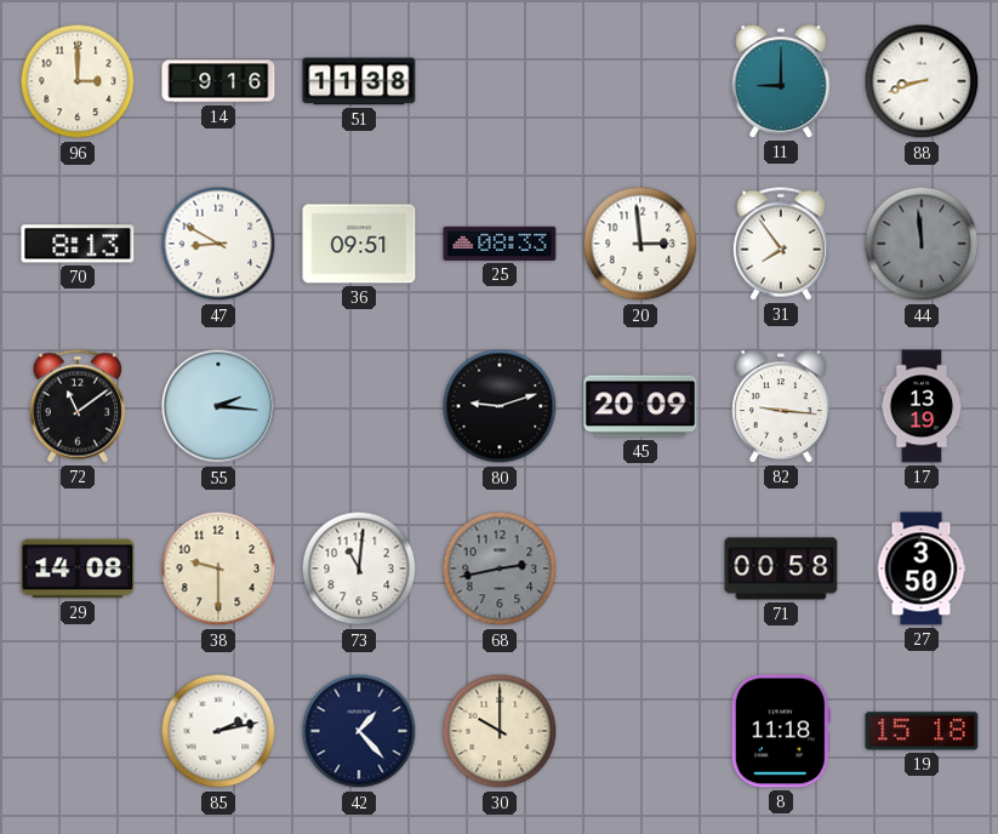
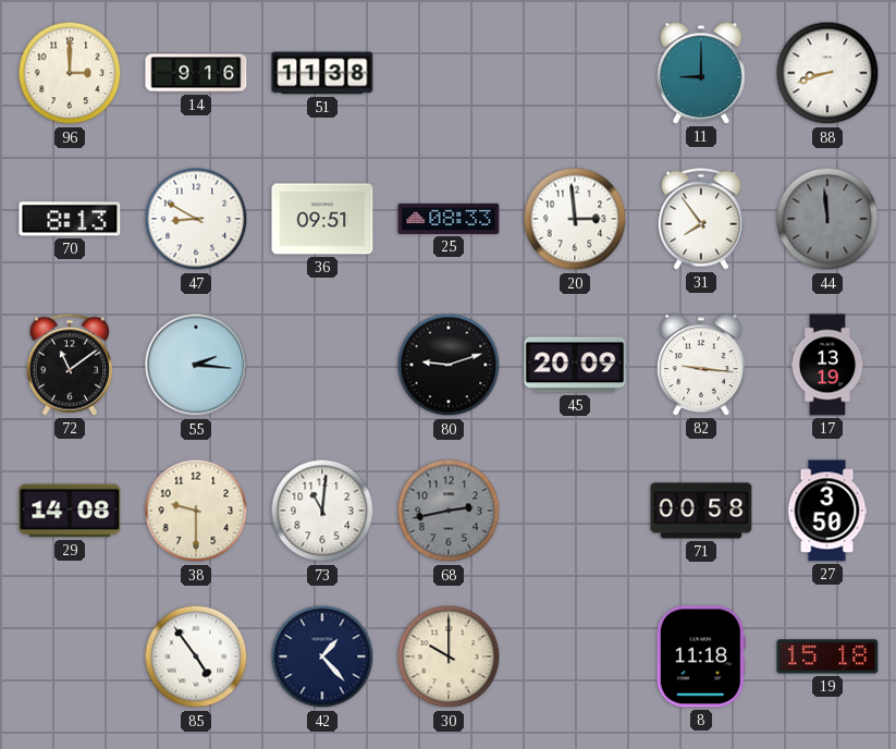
85: 2:13 -> 4:54 (196, 656)
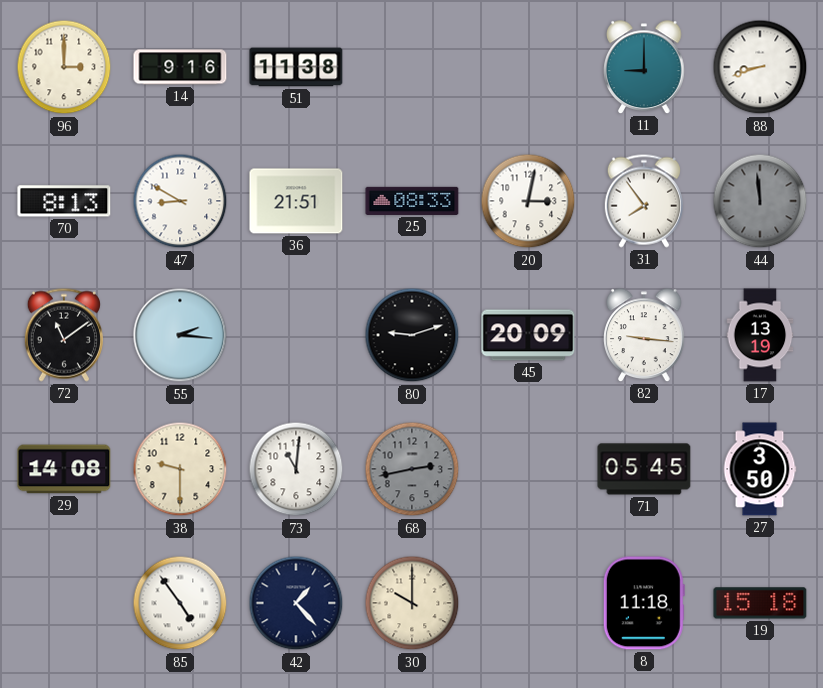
36: 09:51 -> 21:51 (296, 201)
20: 2:59 -> 3:02 (528, 201)
71: 00:58 -> 05:45 (644, 469)
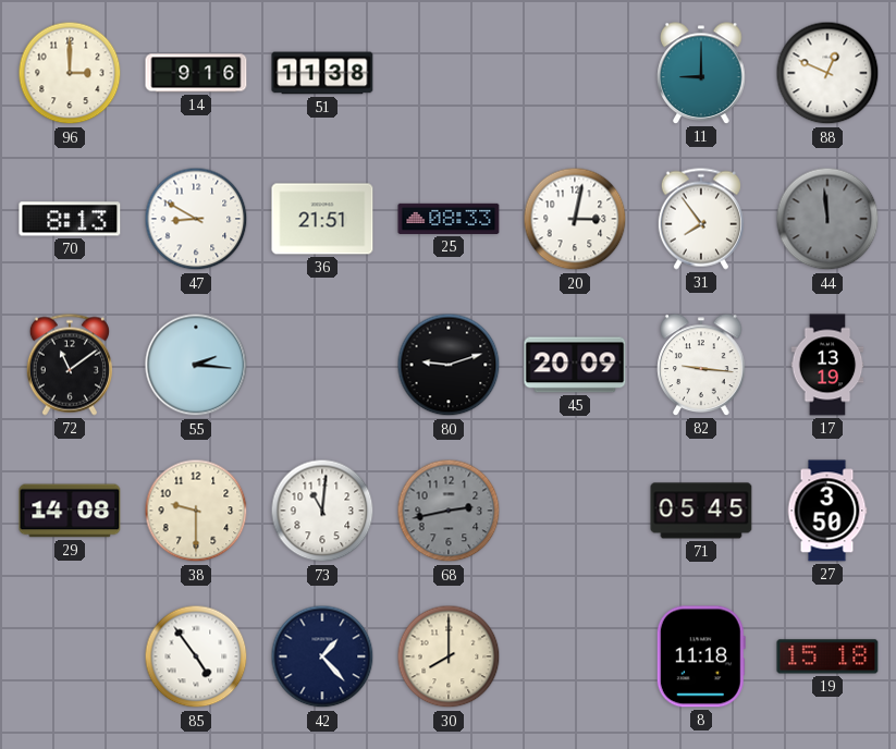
88: 8:42 -> 12:49 (827, 73)
30: 10:00 -> 8:00 (449, 656)
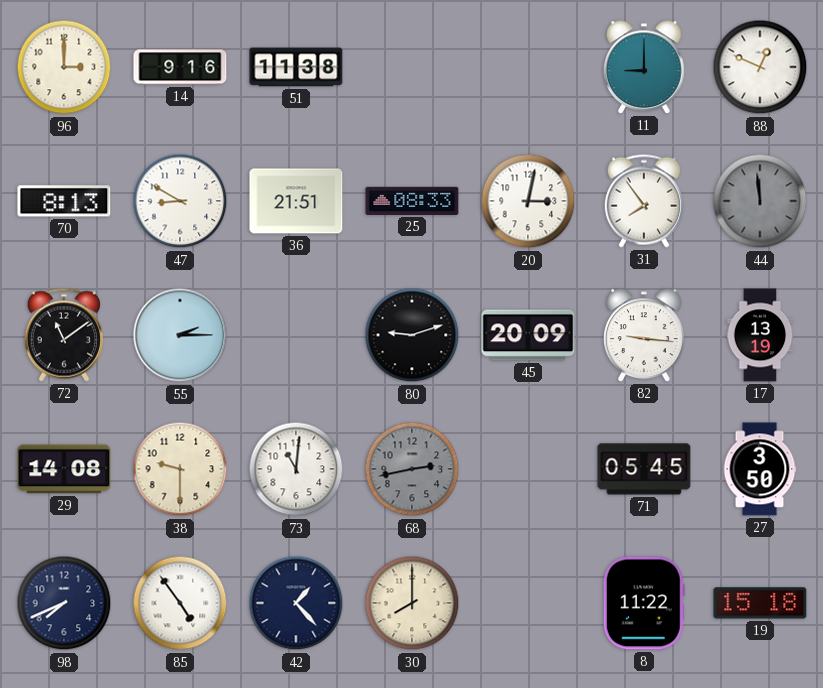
55: 2:16 -> 2:15 (180, 335)
98: none -> 7:41 (64, 603)
8: 11:18 -> 11:22 (644, 603)
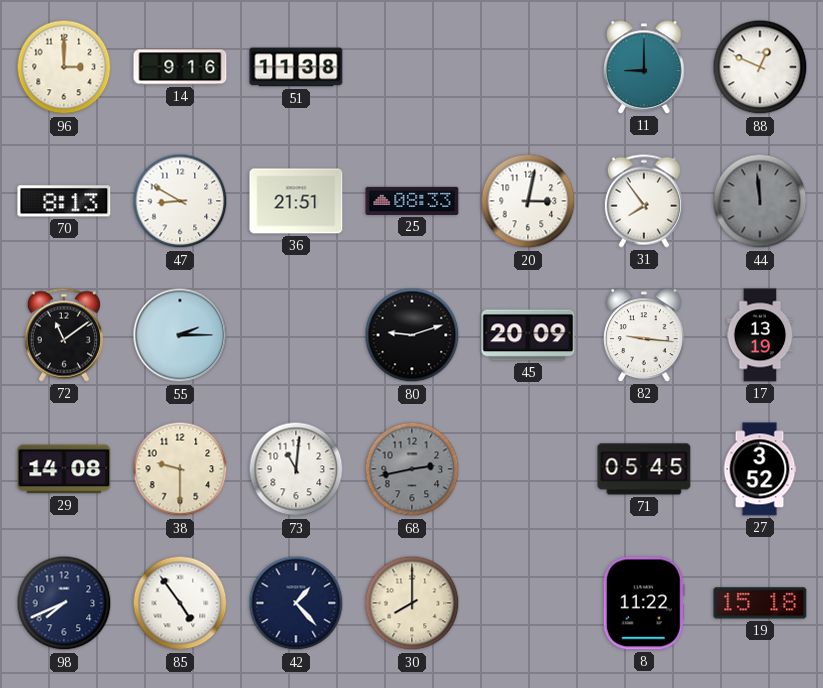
27: 3:50 -> 3:52 (760, 469)
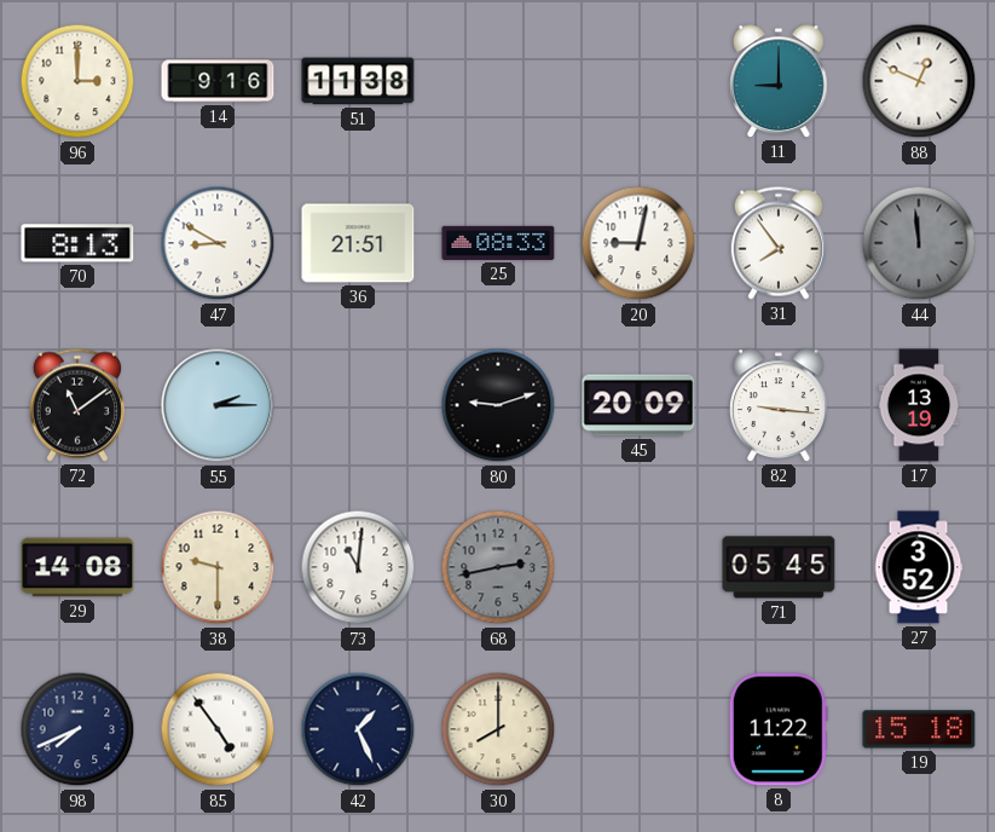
20: 3:02 -> 9:02 (638, 243)
42: 1:23 -> 1:26 (358, 729)
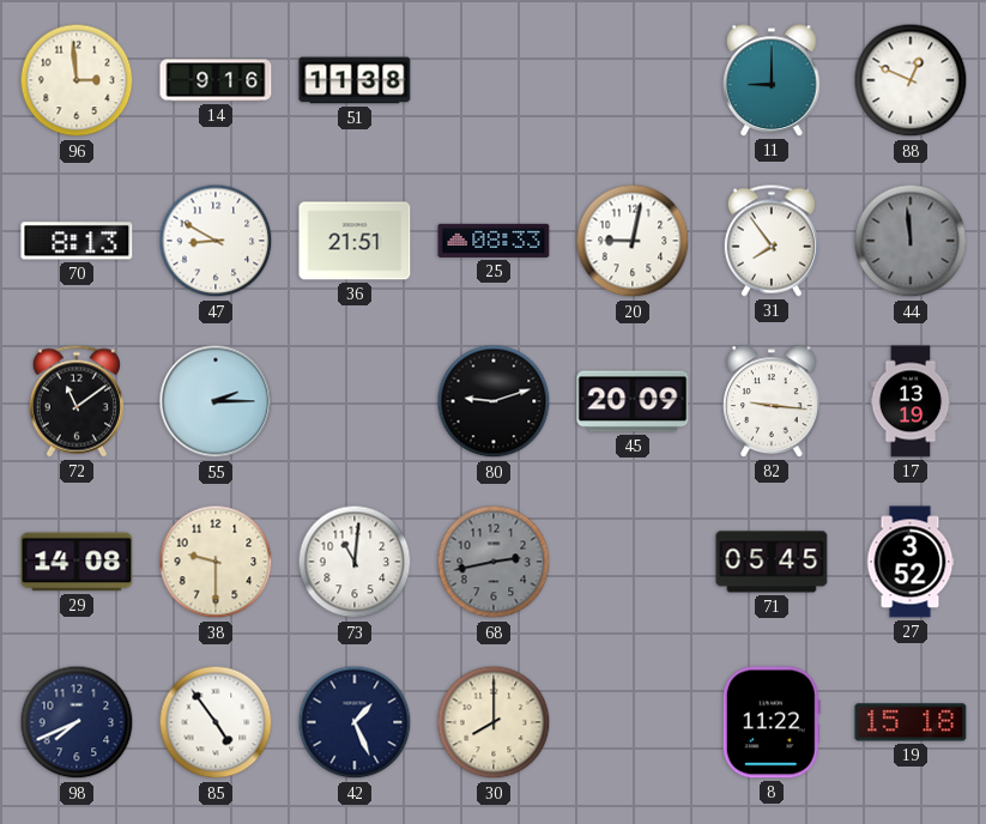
96: 3:00 -> 2:59 (77, 80)
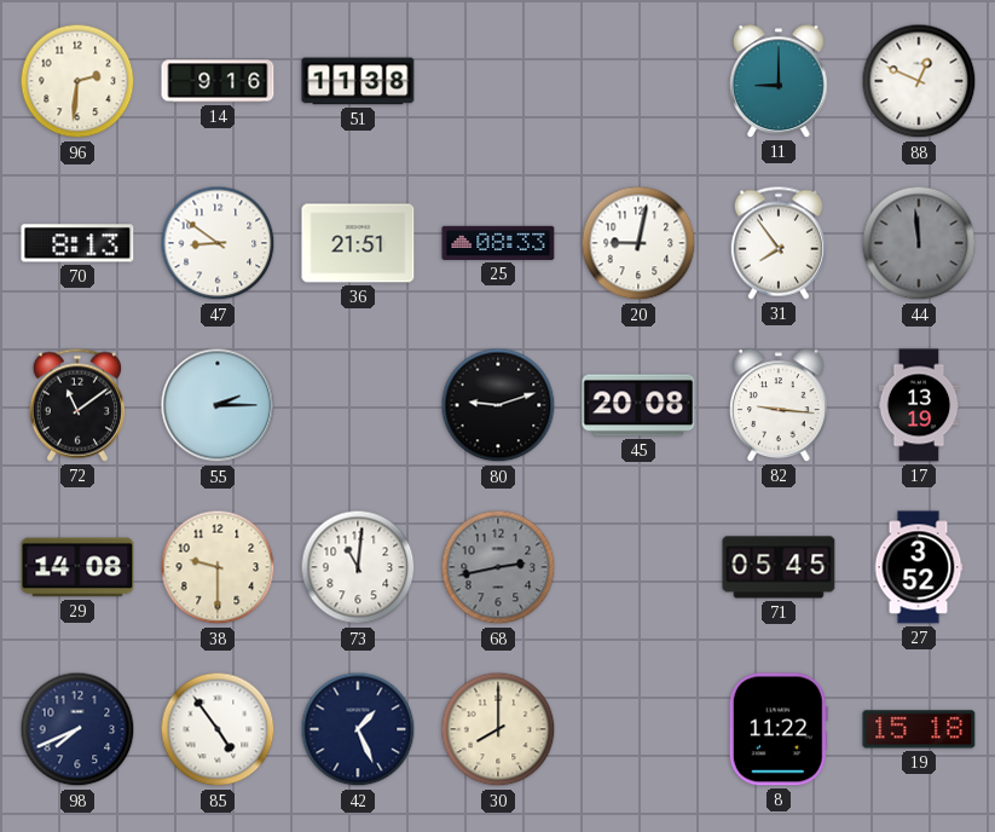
96: 2:59 -> 2:31 (77, 81)
47: 8:50 -> 8:51 (218, 243)
45: 20:09 -> 20:08 (638, 405)
